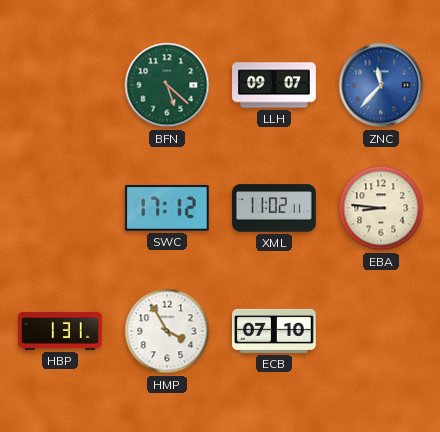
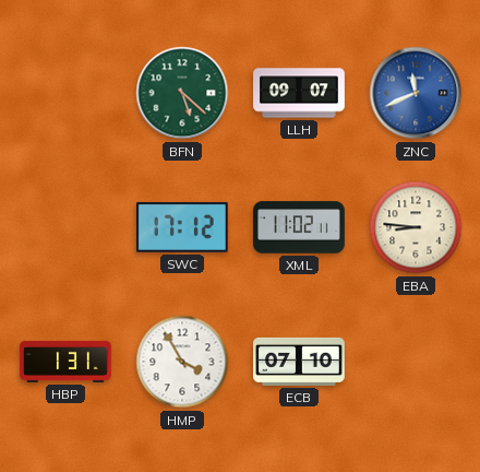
ZNC: 11:37 -> 11:41 (416, 93)
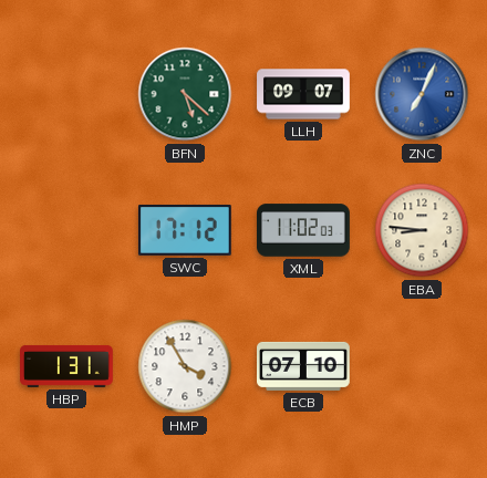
ZNC: 11:41 -> 7:04 (422, 94)
XML: 11:02:11 -> 11:02:03 (304, 230)
